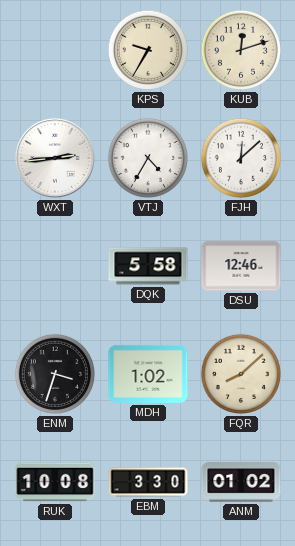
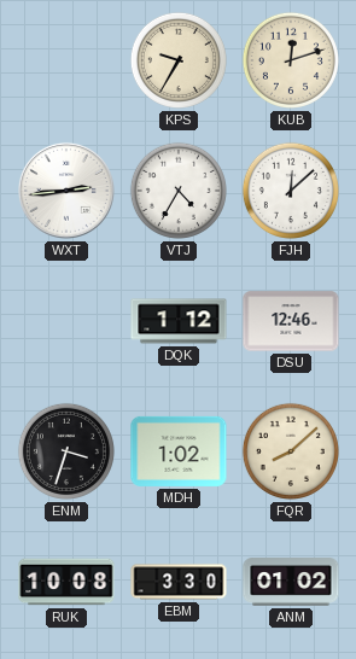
DQK: 5:58 -> 1:12 (179, 321)
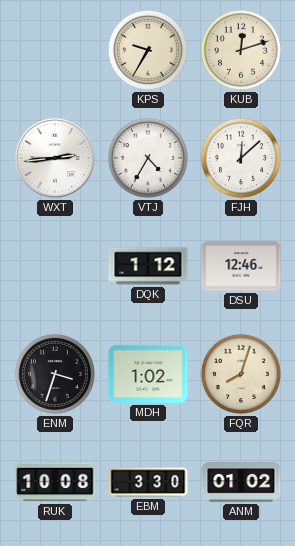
FQR: 8:08 -> 8:03 (241, 374)
